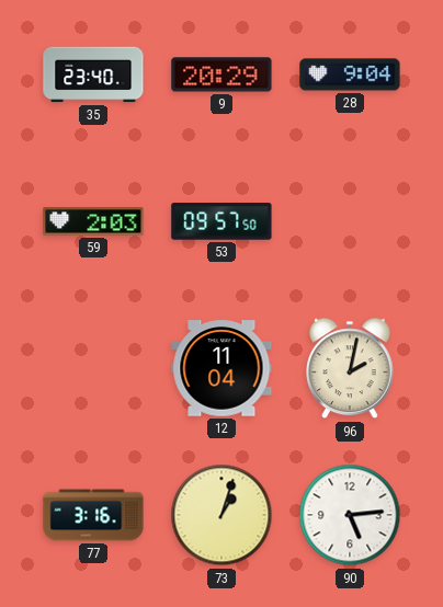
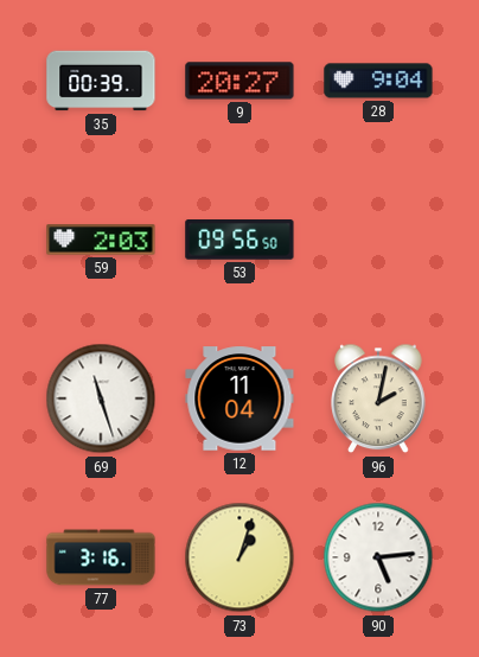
35: 23:40 -> 00:39 (101, 81)
9: 20:29 -> 20:27 (239, 81)
53: 09:57 -> 09:56 (239, 240)
69: none -> 11:27 (101, 398)
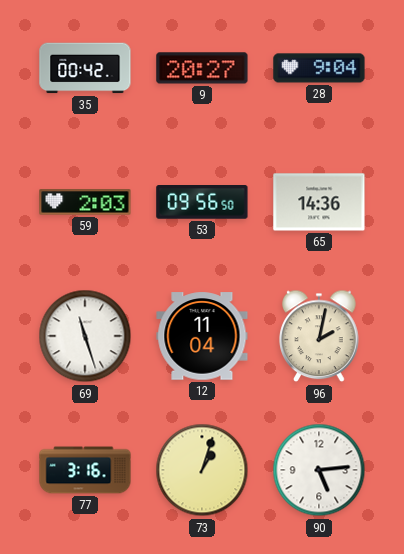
35: 00:39 -> 00:42 (85, 68)
65: none -> 14:36 (319, 202)
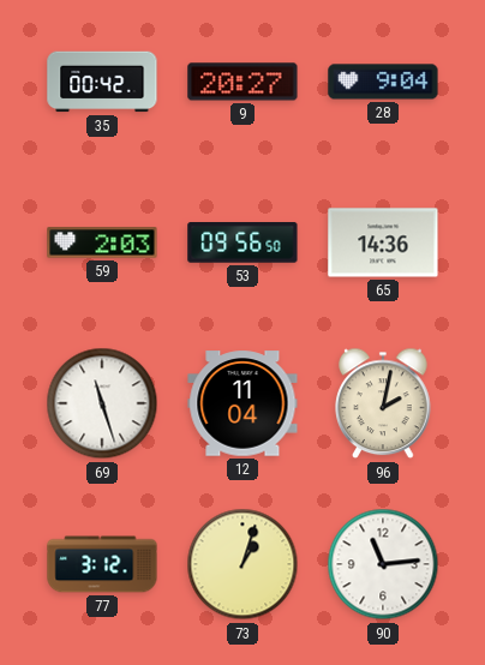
77: 3:16 -> 3:12 (102, 564)
90: 5:14 -> 11:14 (383, 564)
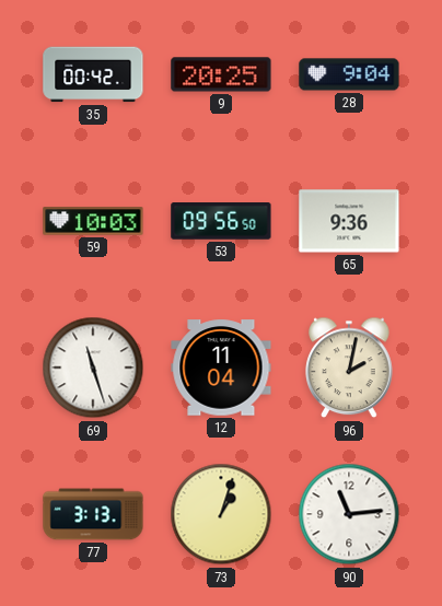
9: 20:27 -> 20:25 (221, 74)
59: 2:03 -> 10:03 (93, 221)
65: 14:36 -> 9:36 (349, 221)
77: 3:12 -> 3:13 (93, 514)
